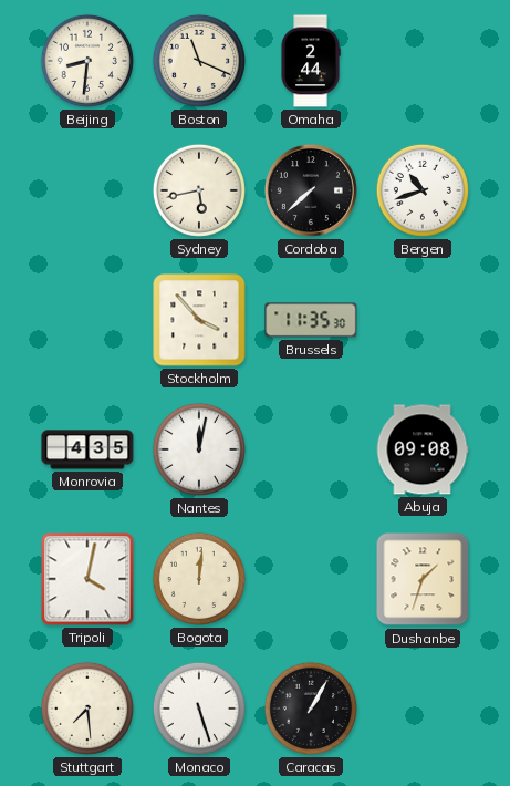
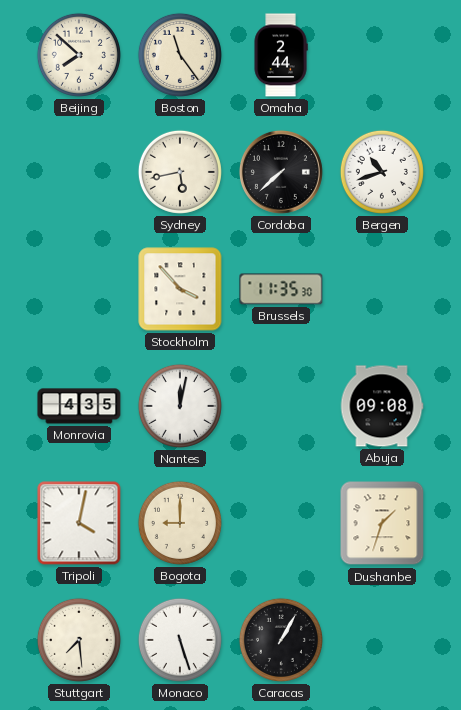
Beijing: 8:31 -> 7:52 (79, 55)
Boston: 11:19 -> 11:24 (180, 55)
Bogota: 12:01 -> 9:00 (180, 523)
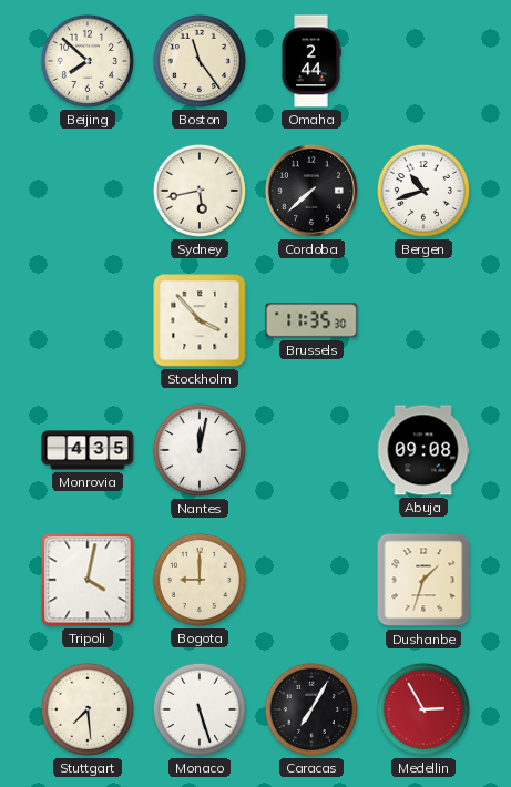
Caracas: 1:05 -> 7:05 (311, 709)
Medellin: none -> 2:55 (423, 709)
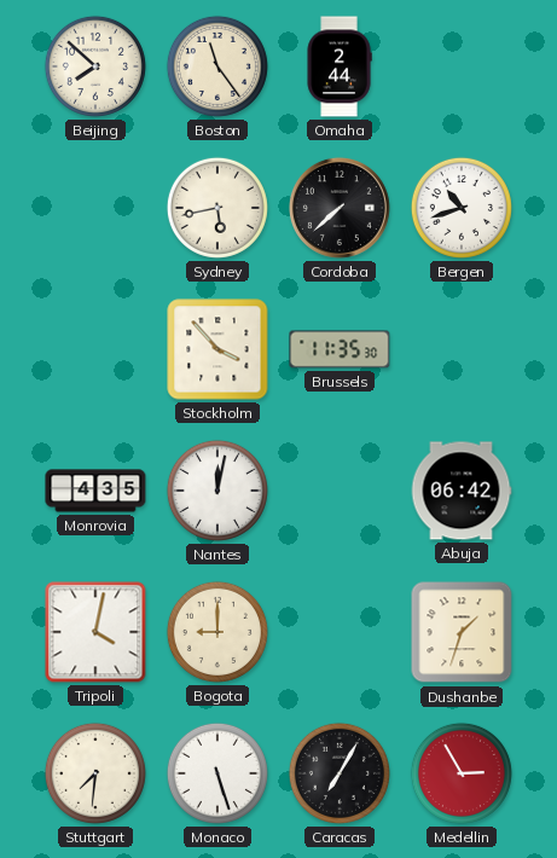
Abuja: 09:08 -> 06:42 (462, 491)
Stuttgart: 7:29 -> 7:31 (95, 773)
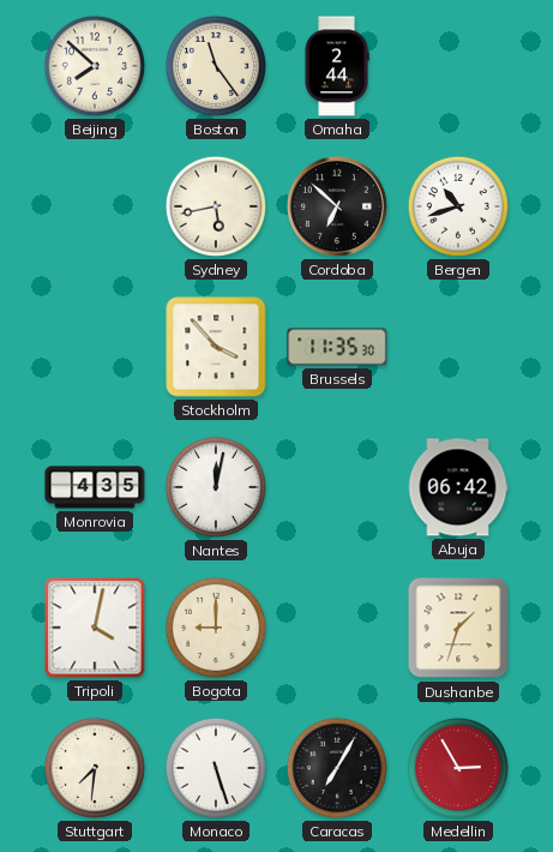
Cordoba: 7:38 -> 6:52 (337, 206)
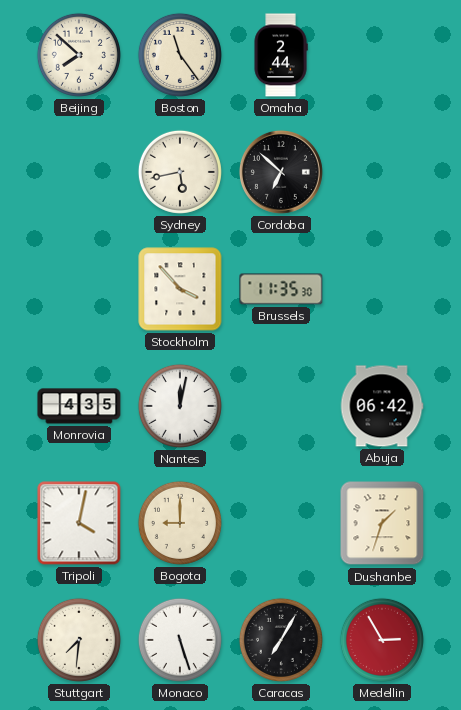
Bergen: 10:42 -> none (458, 206)
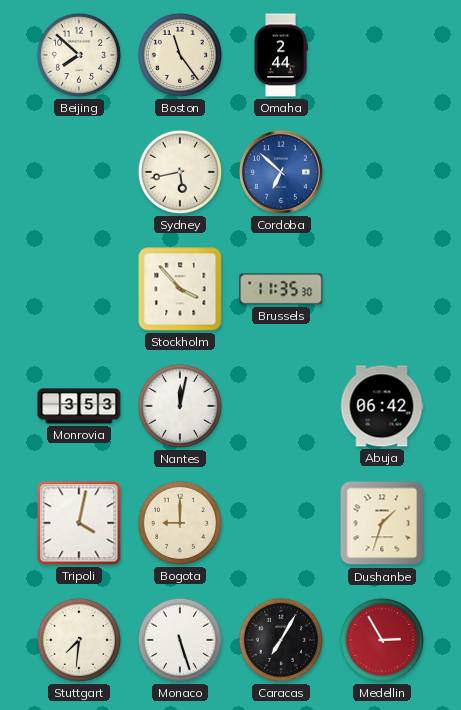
Cordoba dial: black -> blue (281, 172)
Monrovia: 4:35 -> 3:53 (79, 406)
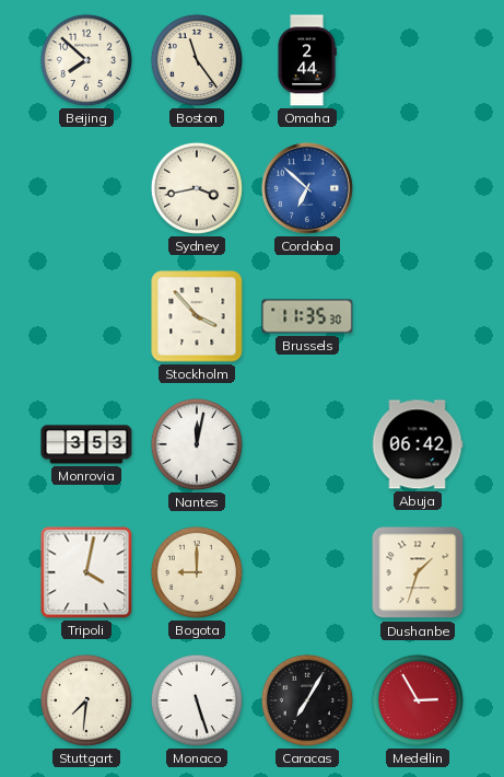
Sydney: 5:43 -> 3:43 (197, 188)
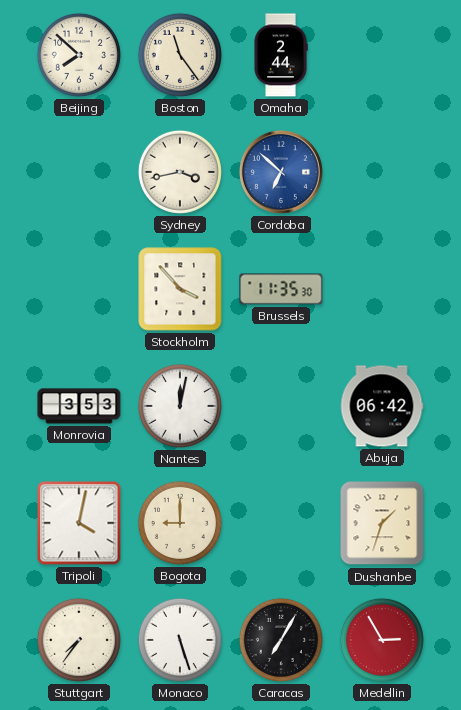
Stuttgart: 7:31 -> 7:36 (79, 640)
